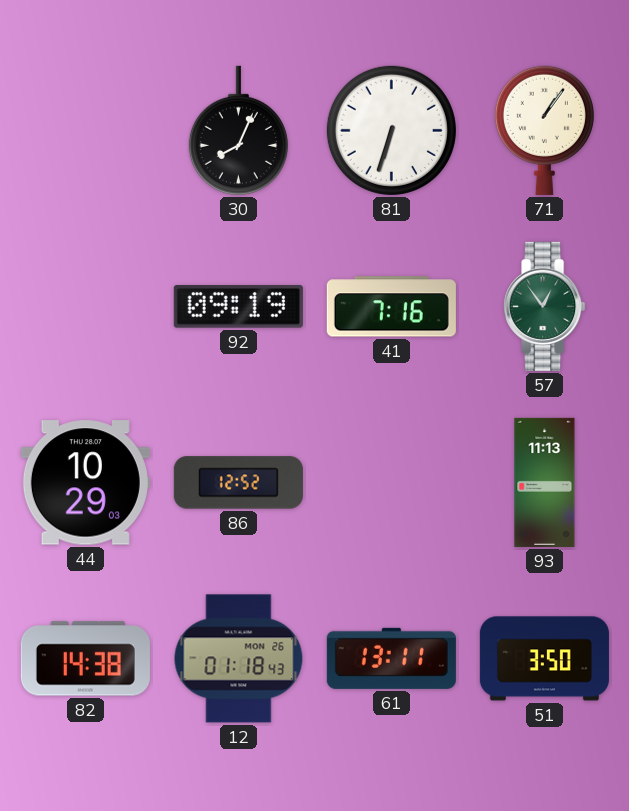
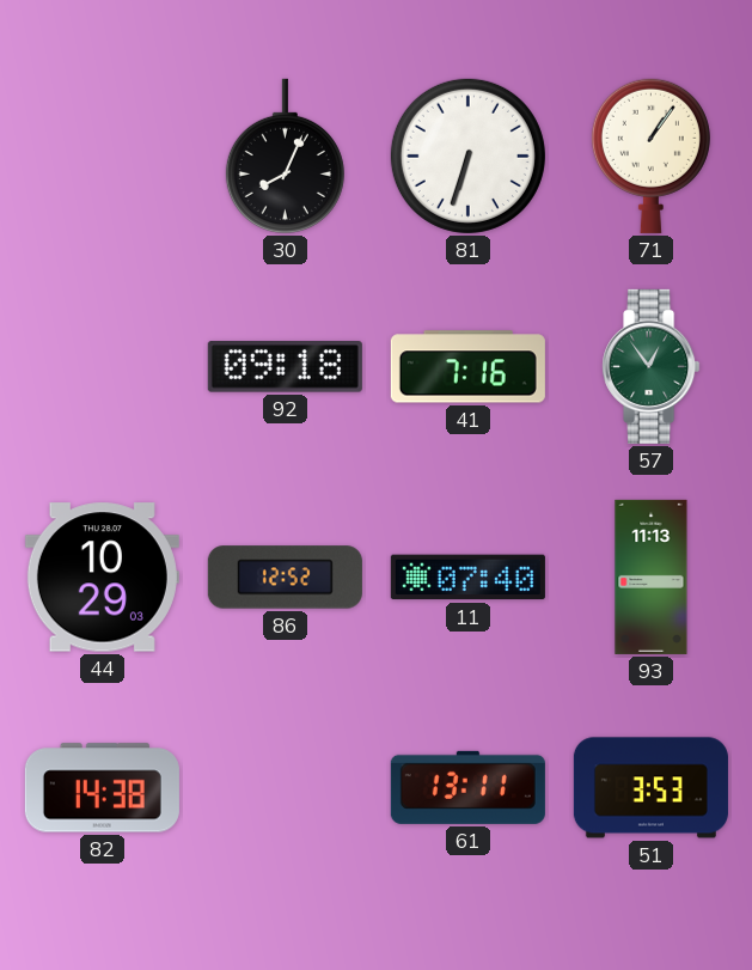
92: 09:19 -> 09:18 (285, 367)
11: none -> 07:40 (467, 578)
12: 01:18 -> none (239, 659)
51: 3:50 -> 3:53 (650, 788)
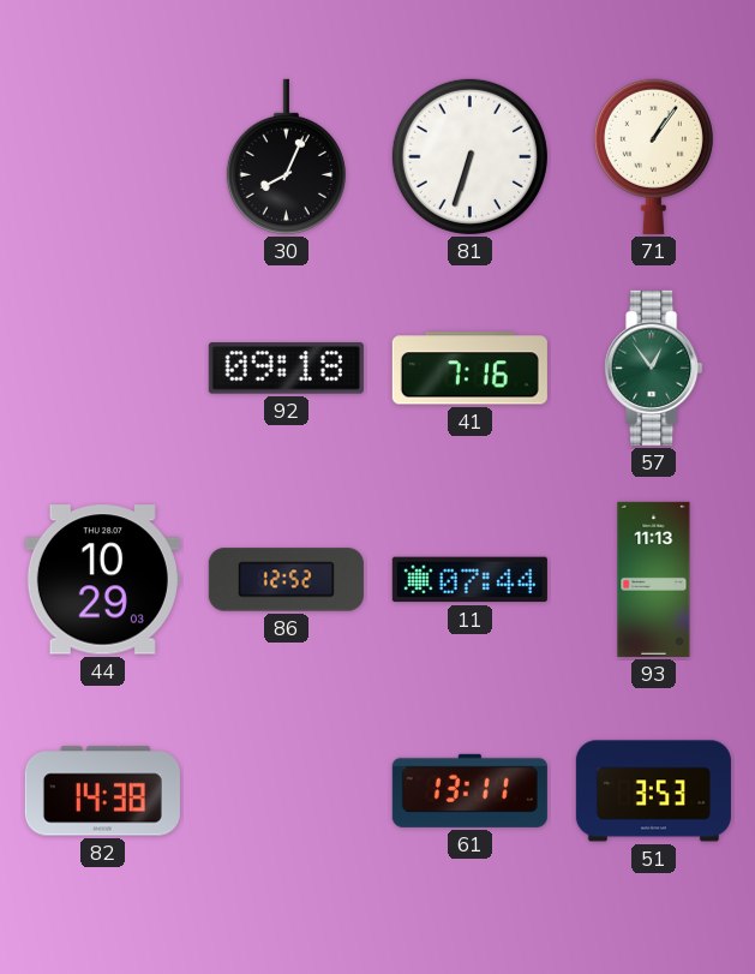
11: 07:40 -> 07:44 (469, 580)
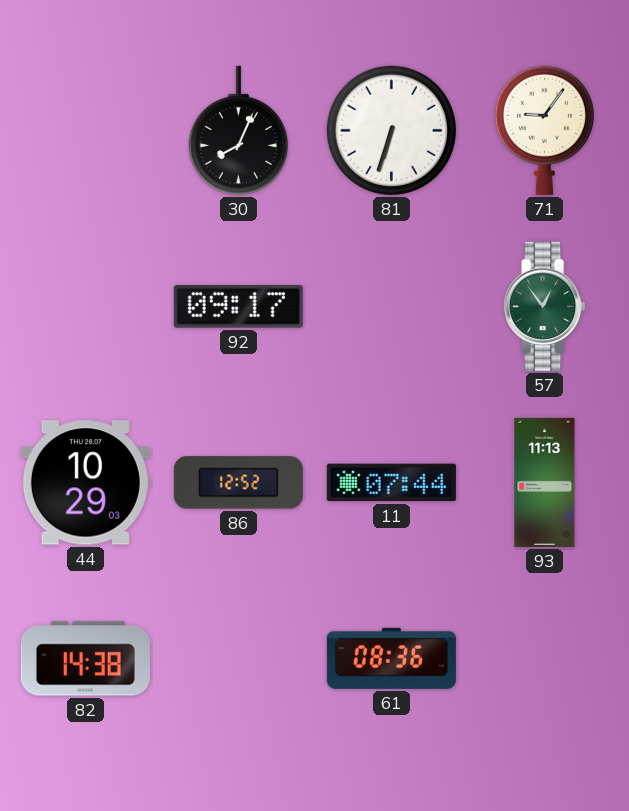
71: 1:06 -> 9:06 (544, 130)
92: 09:18 -> 09:17 (238, 307)
41: 7:16 -> none (469, 369)
61: 13:11 -> 08:36 (391, 658)
51: 3:53 -> none (653, 791)
